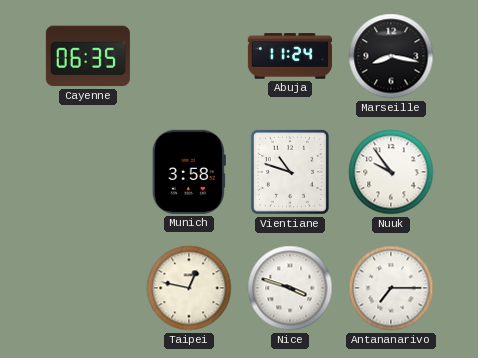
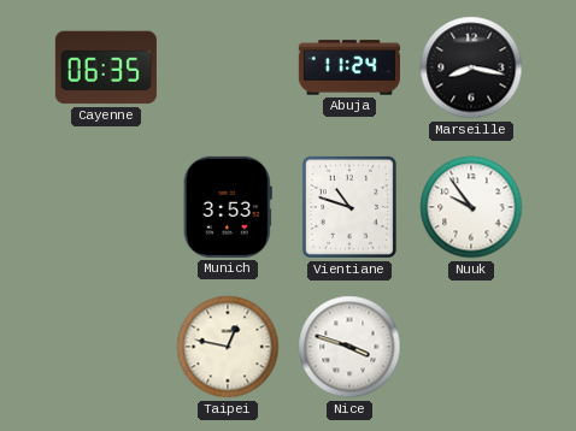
Munich: 3:58 -> 3:53 (228, 207)
Antananarivo: 7:15 -> none (391, 288)
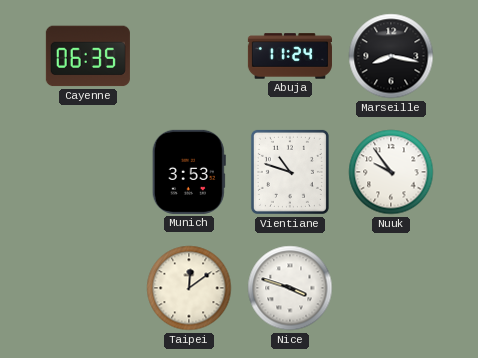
Taipei: 12:47 -> 12:09 (189, 288)
